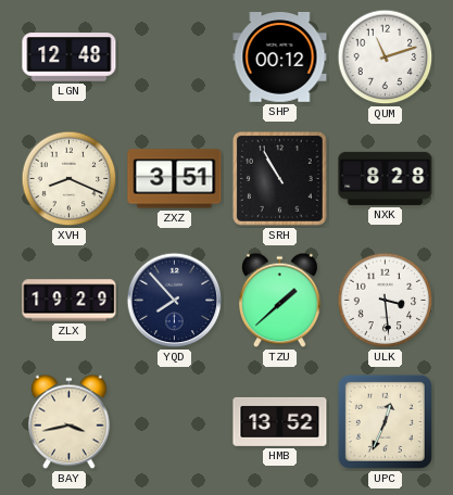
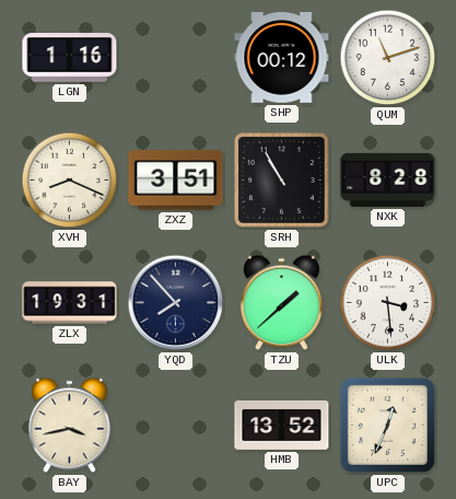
LGN: 12:48 -> 1:16 (70, 58)
ZLX: 19:29 -> 19:31 (70, 303)
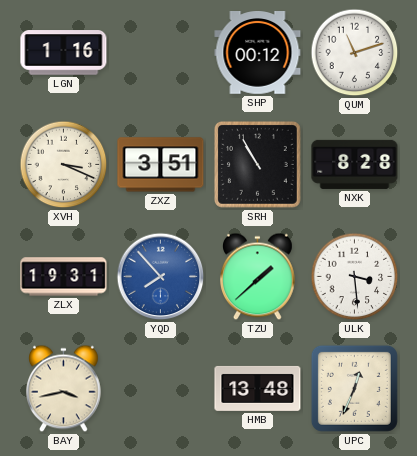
XVH: 8:19 -> 3:19 (64, 165)
YQD dial: navy -> blue (161, 277)
HMB: 13:52 -> 13:48 (258, 388)
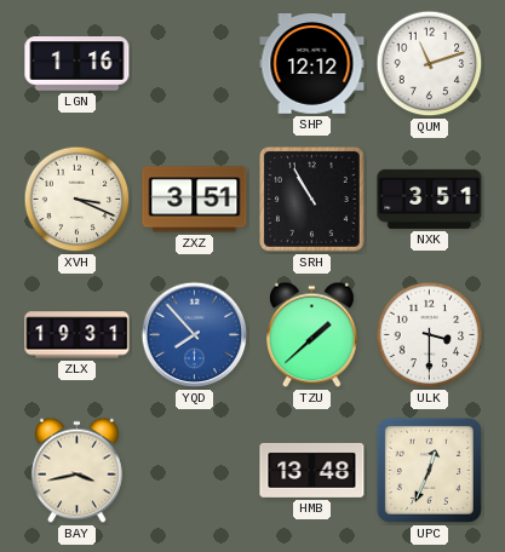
SHP: 00:12 -> 12:12 (312, 64)
NXK: 8:28 -> 3:51 (430, 199)
ULK: 3:29 -> 3:30 (430, 335)
